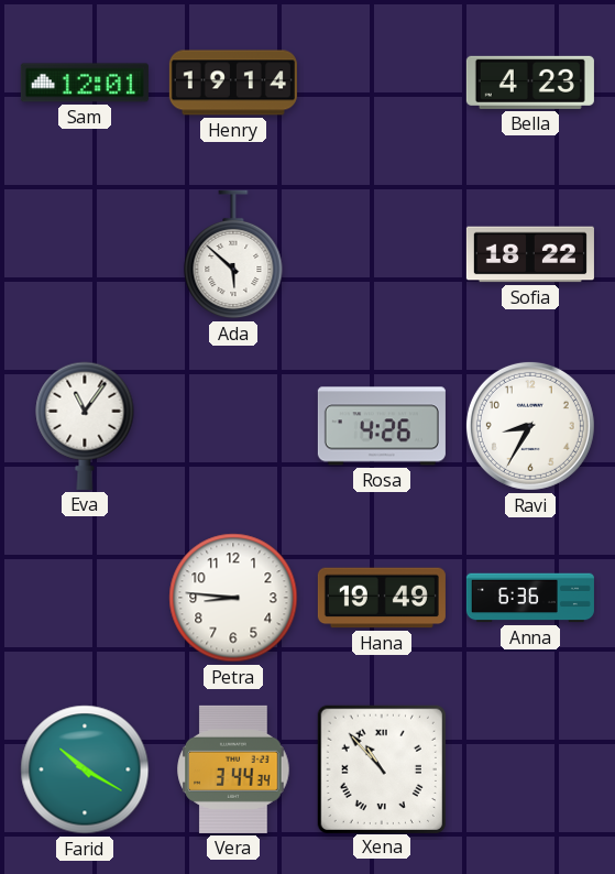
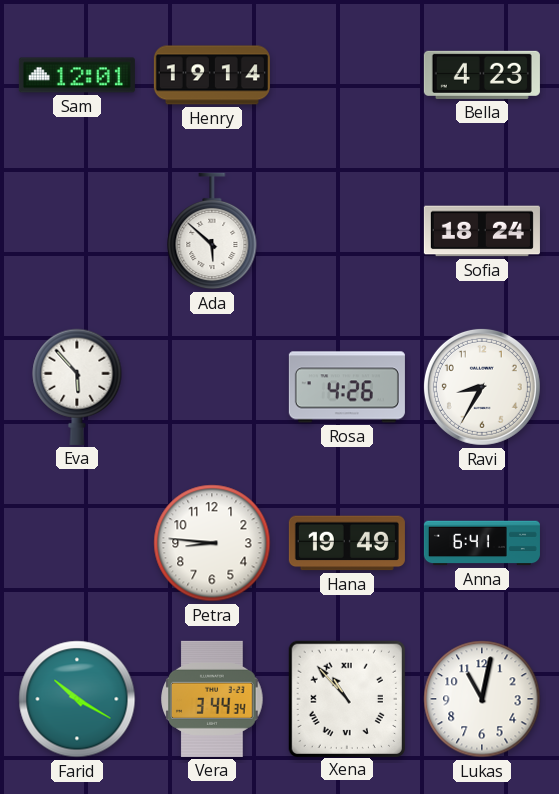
Sofia: 18:22 -> 18:24 (482, 231)
Eva: 11:06 -> 5:53 (77, 387)
Anna: 6:36 -> 6:41 (482, 543)
Lukas: none -> 11:02 (482, 699)
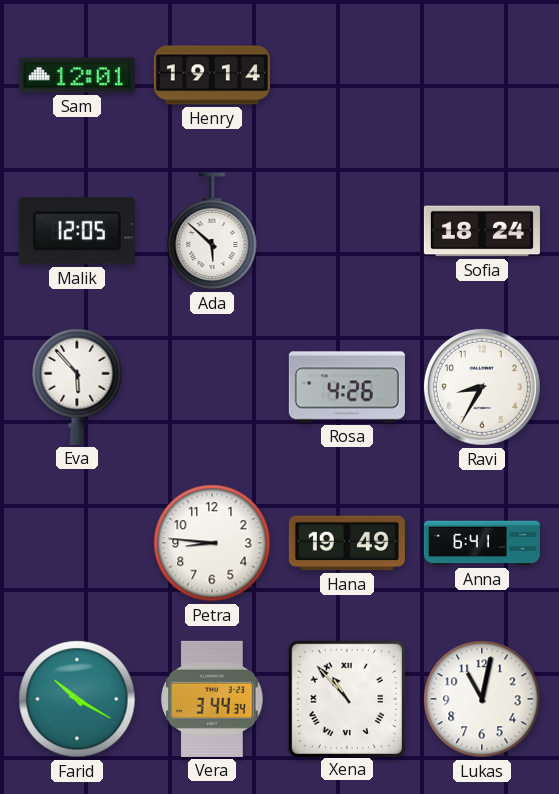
Bella: 4:23 -> none (482, 75)
Malik: none -> 12:05 (77, 231)
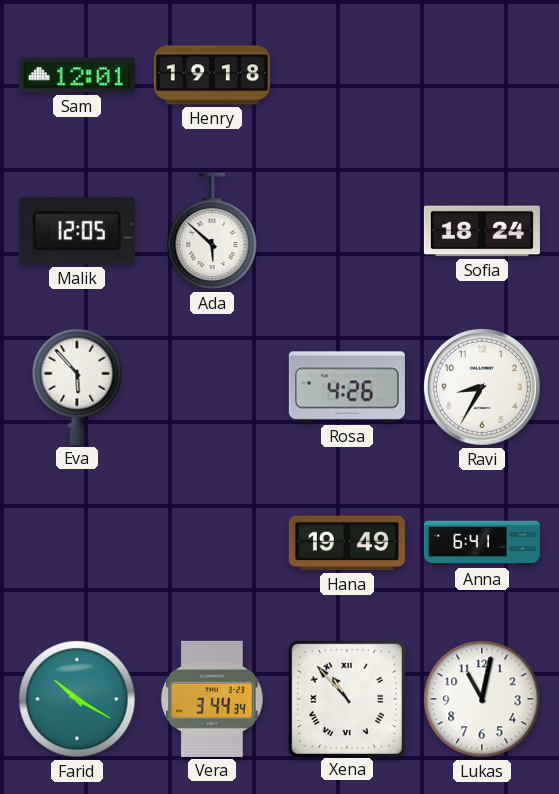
Henry: 19:14 -> 19:18 (212, 75)
Petra: 8:46 -> none (212, 543)
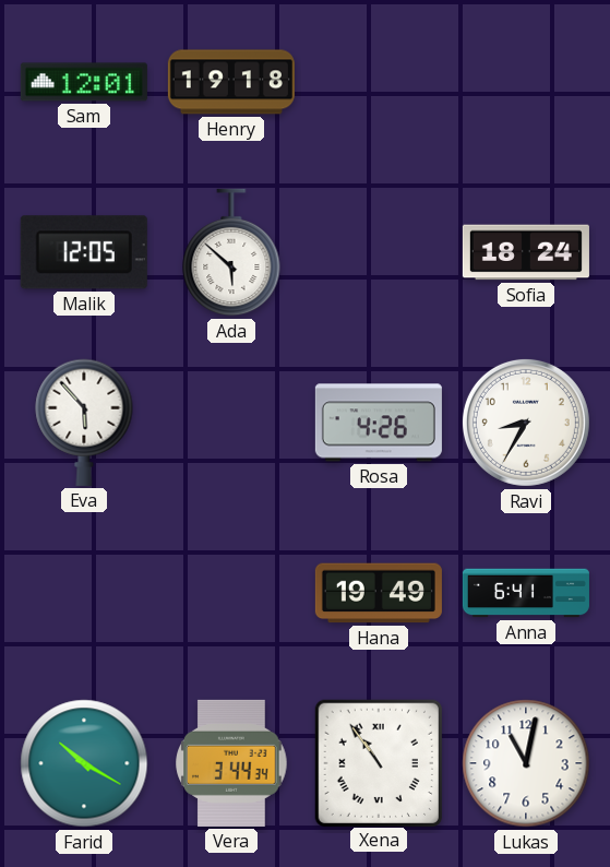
Xena: 10:53 -> 10:54 (378, 762)
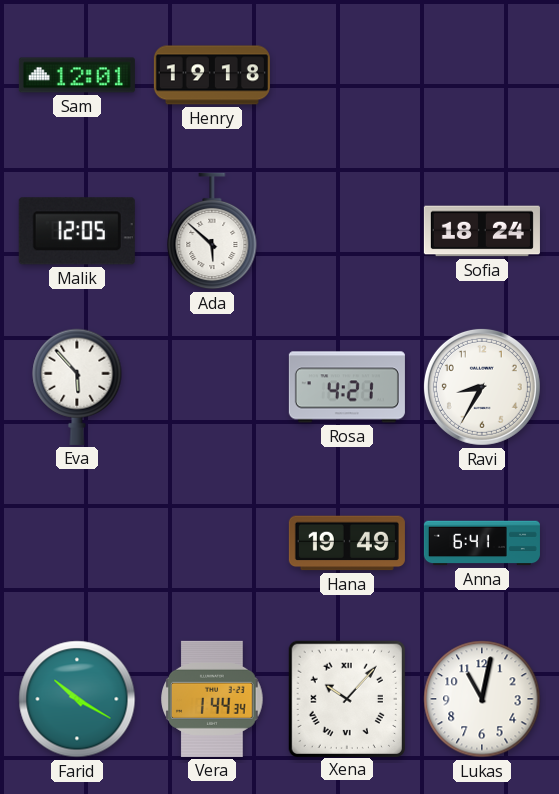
Rosa: 4:26 -> 4:21 (347, 387)
Vera: 3:44 -> 1:44 (212, 699)
Xena: 10:54 -> 10:07 (346, 698)
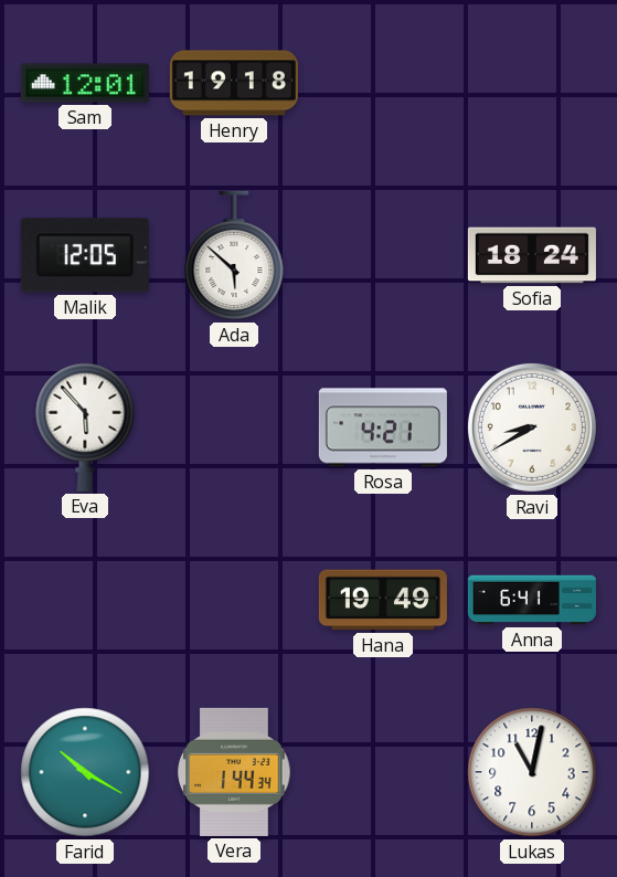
Ravi: 8:35 -> 8:40 (532, 427)
Xena: 10:07 -> none (346, 698)
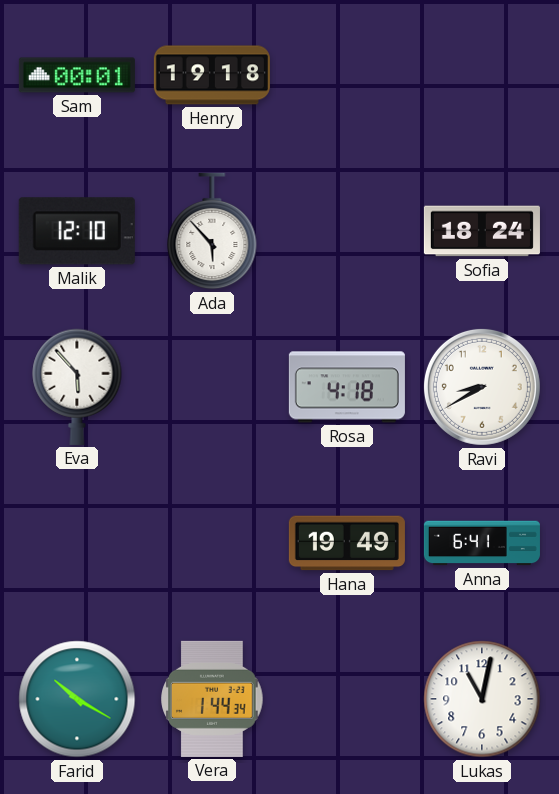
Sam: 12:01 -> 00:01 (77, 75)
Malik: 12:05 -> 12:10 (77, 231)
Ada: 5:52 -> 5:53 (212, 231)
Rosa: 4:21 -> 4:18 (347, 387)
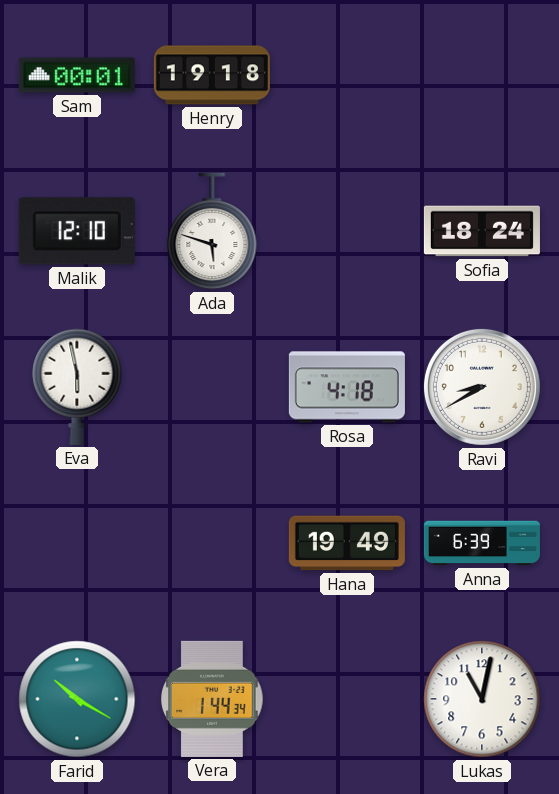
Ada: 5:53 -> 5:48 (212, 231)
Eva: 5:53 -> 5:58 (77, 387)
Anna: 6:41 -> 6:39 (482, 543)
